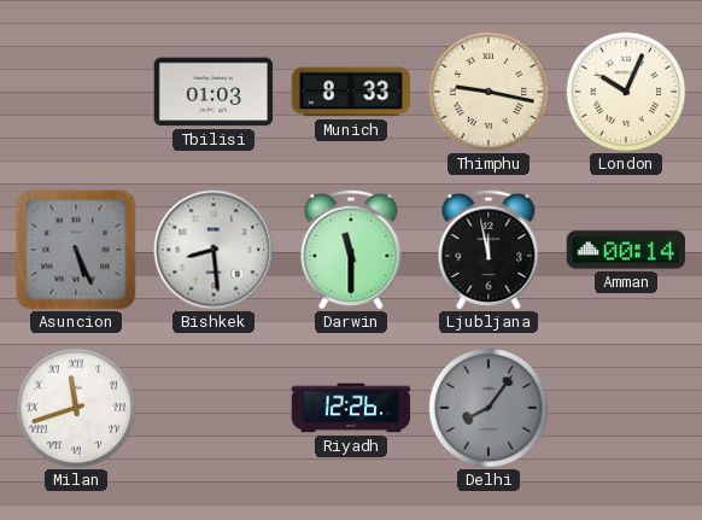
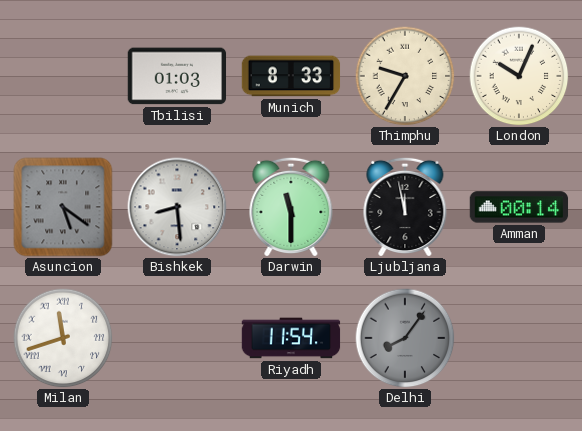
Thimphu: 9:17 -> 9:35 (405, 76)
Asuncion: 5:26 -> 5:21 (63, 207)
Riyadh: 12:26 -> 11:54 (291, 338)
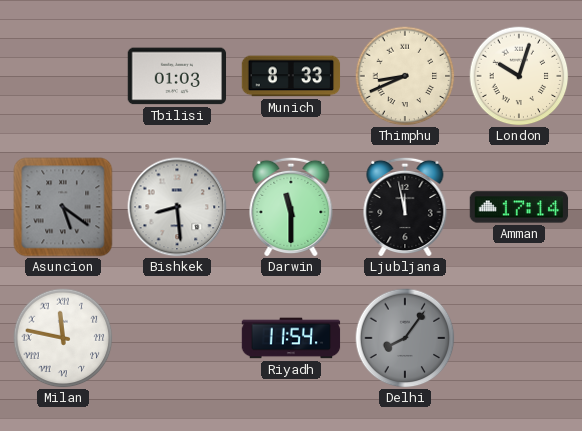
Thimphu: 9:35 -> 8:41 (405, 76)
London: 10:04 -> 10:03 (519, 76)
Amman: 00:14 -> 17:14 (519, 207)
Milan: 11:42 -> 11:47 (63, 338)
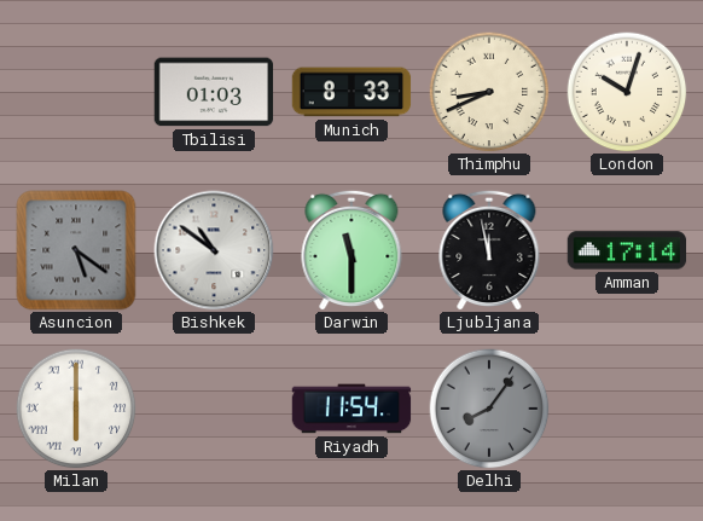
Bishkek: 8:29 -> 10:51 (214, 250)
Milan: 11:47 -> 6:00 (76, 409)
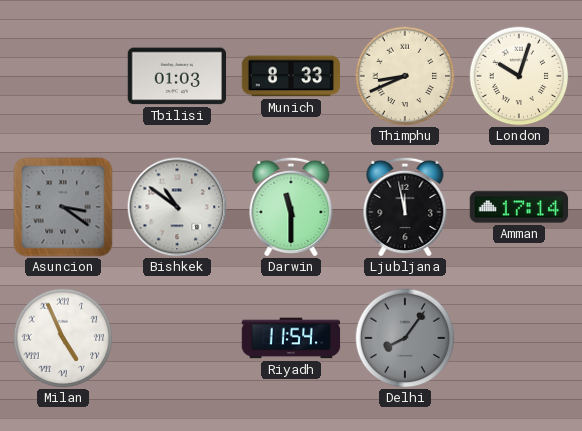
Asuncion: 5:21 -> 3:21 (63, 207)
Milan: 6:00 -> 4:56 (63, 338)
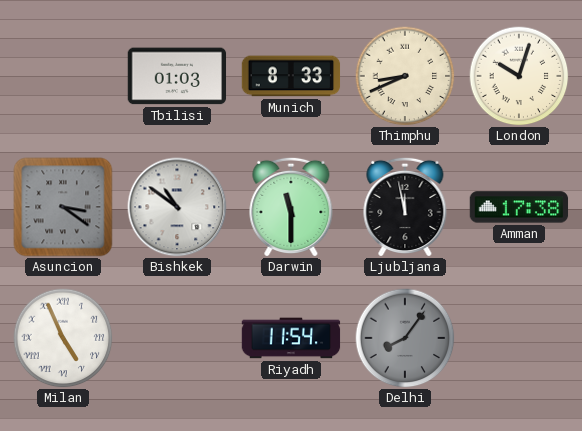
Amman: 17:14 -> 17:38 (519, 207)
